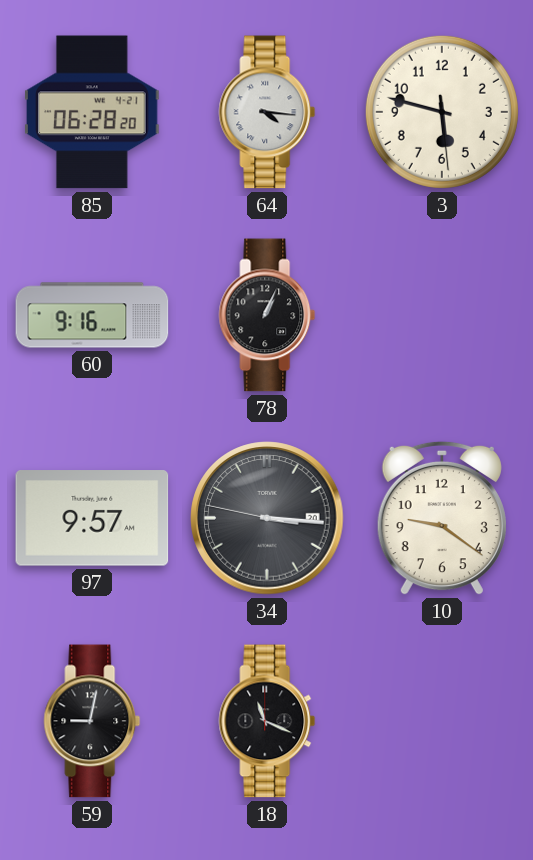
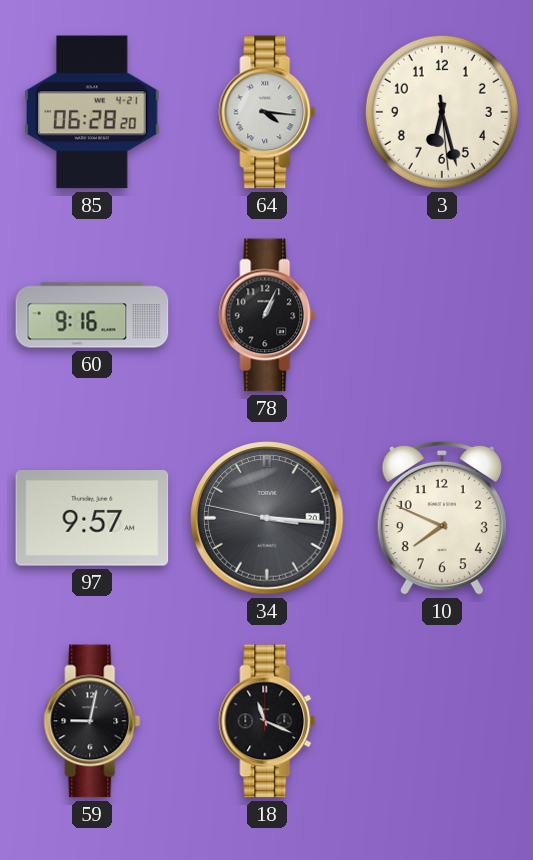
3: 5:47 -> 6:27 (442, 112)
10: 9:21 -> 7:49 (442, 518)
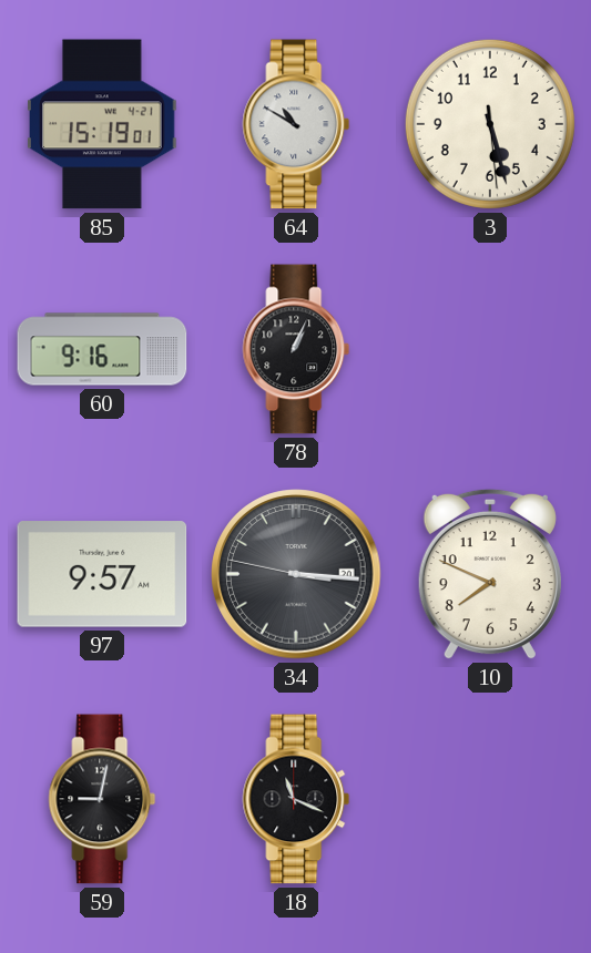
85: 06:28 -> 15:19 (103, 124)
64: 4:16 -> 10:50 (296, 124)
3: 6:27 -> 5:27 (490, 124)
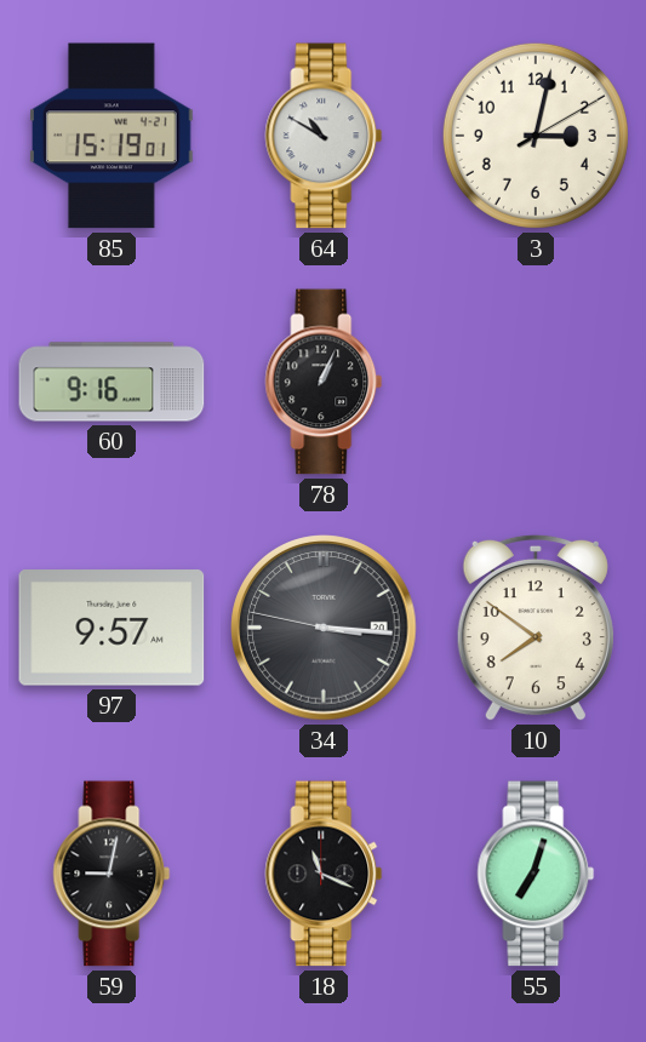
3: 5:27 -> 3:02 (536, 136)
10: 7:49 -> 7:51 (536, 628)
55: none -> 7:03 (536, 874)
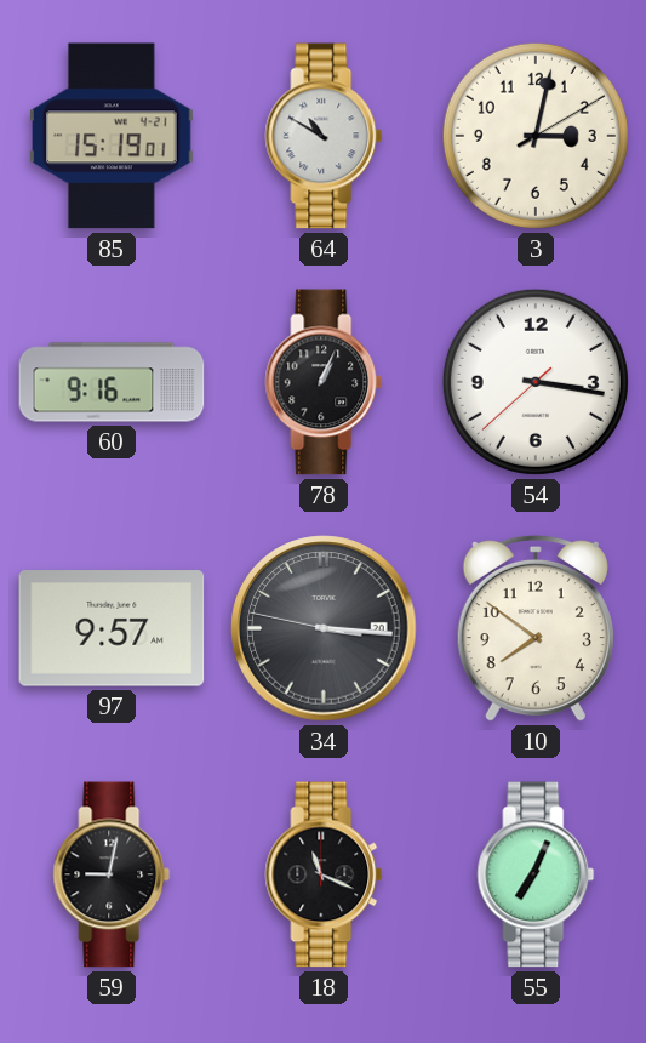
54: none -> 3:16 (536, 382)
55: 7:03 -> 7:04 (536, 874)
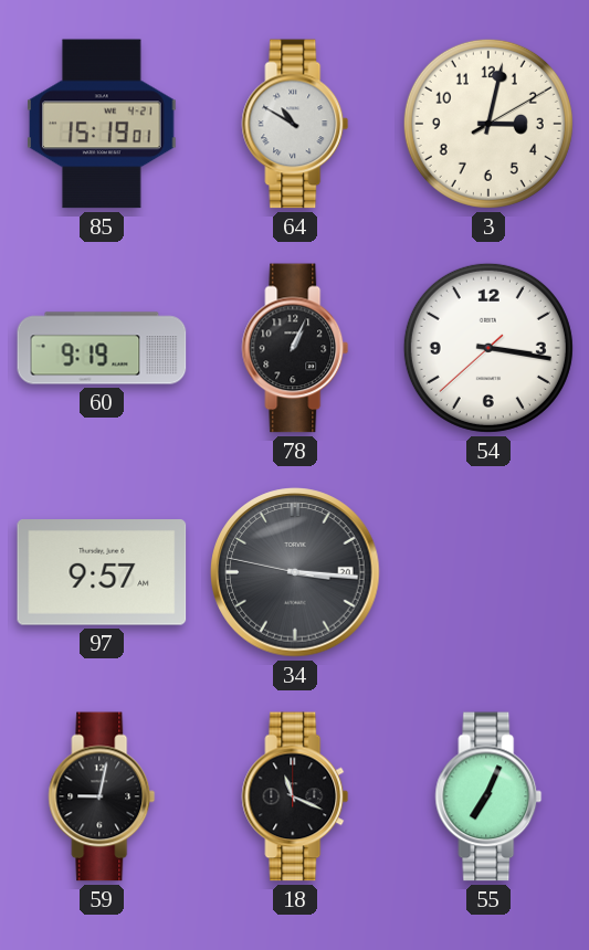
60: 9:16 -> 9:19 (102, 348)
10: 7:51 -> none (536, 628)
